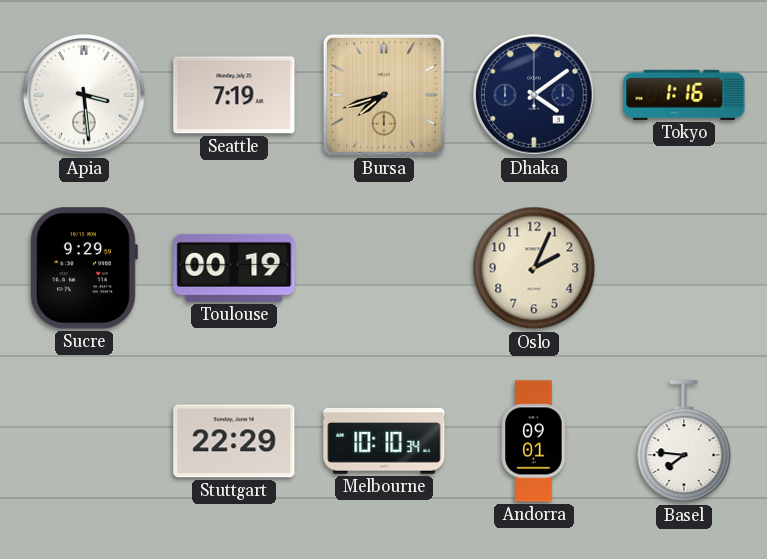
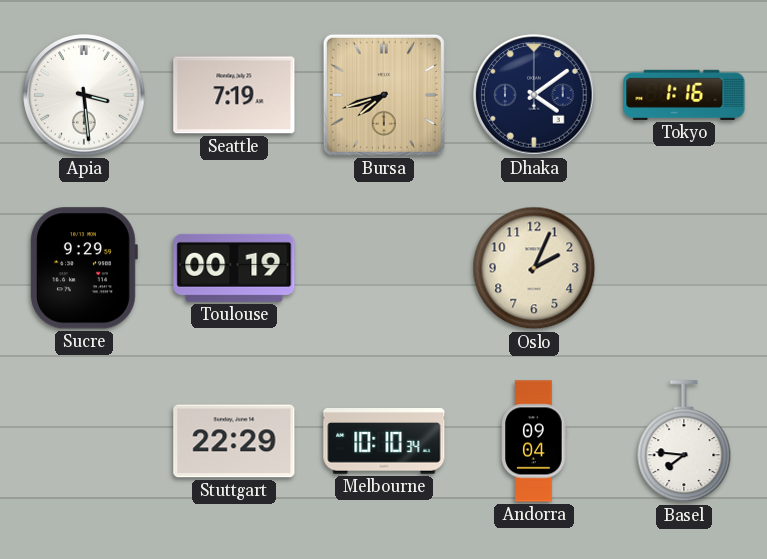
Andorra: 09:01 -> 09:04 (534, 441)
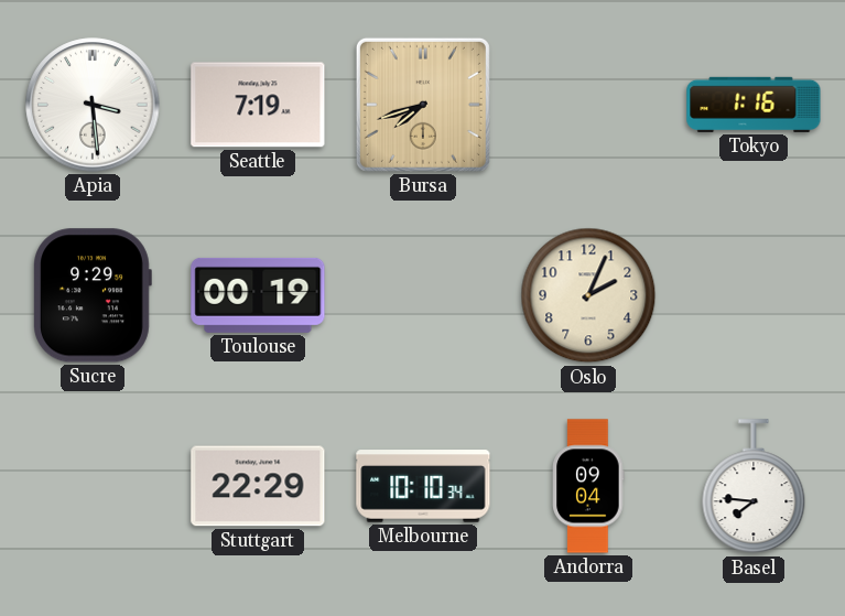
Dhaka: 4:09 -> none (534, 95)
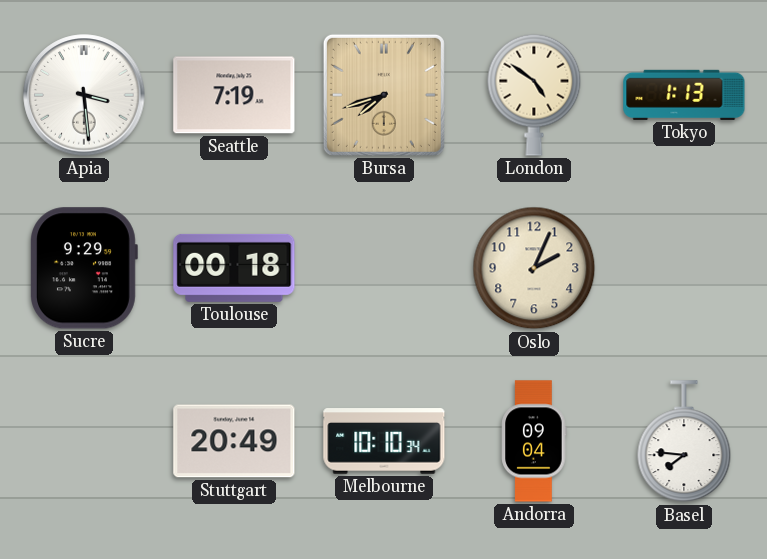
London: none -> 4:51 (534, 95)
Tokyo: 1:16 -> 1:13 (684, 95)
Toulouse: 00:19 -> 00:18 (234, 268)
Stuttgart: 22:29 -> 20:49 (234, 441)
